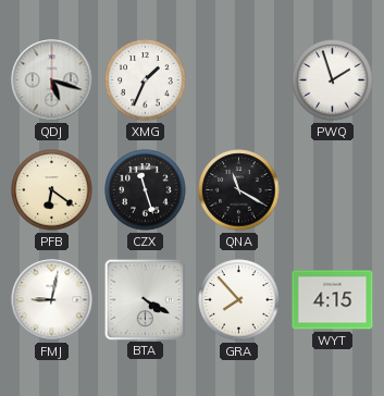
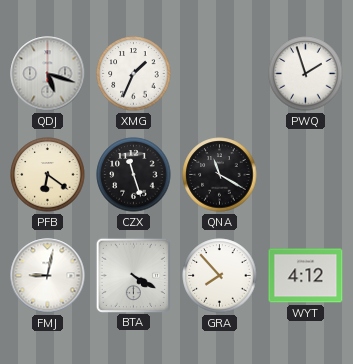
WYT: 4:15 -> 4:12 (306, 276)
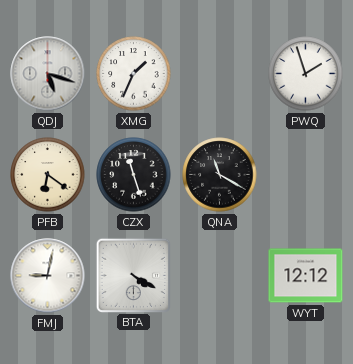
GRA: 7:53 -> none (220, 276)
WYT: 4:12 -> 12:12 (306, 276)
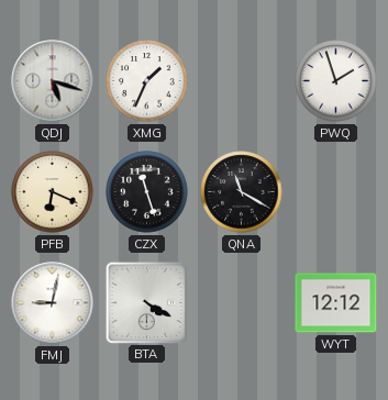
PFB: 6:21 -> 6:19 (53, 192)
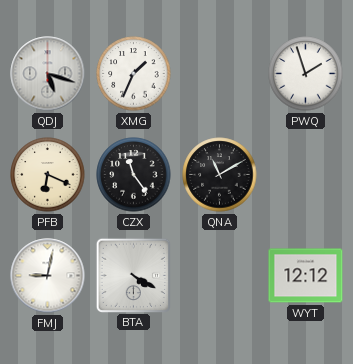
CZX: 11:27 -> 11:24 (134, 175)
QNA: 11:20 -> 11:10 (220, 175)
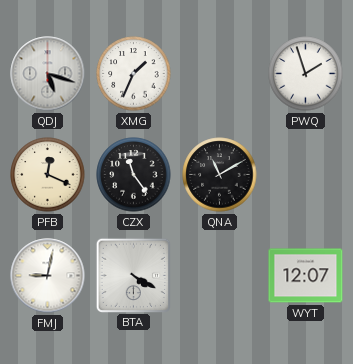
PFB: 6:19 -> 12:19 (48, 175)
WYT: 12:12 -> 12:07 (306, 276)
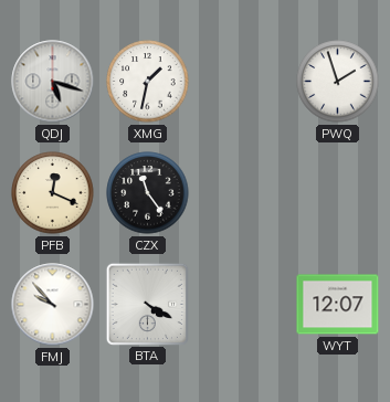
XMG: 1:34 -> 1:32 (148, 82)
QNA: 11:10 -> none (220, 175)
FMJ: 9:02 -> 9:53 (53, 305)
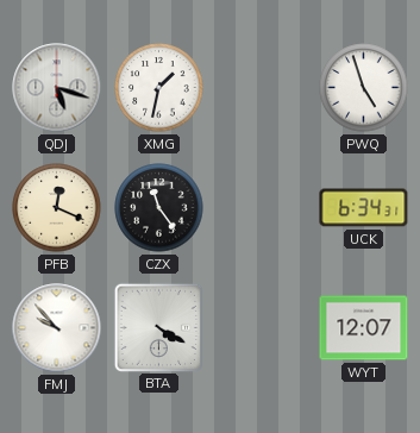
PWQ: 1:57 -> 4:57 (364, 88)
UCK: none -> 6:34 (364, 208)
